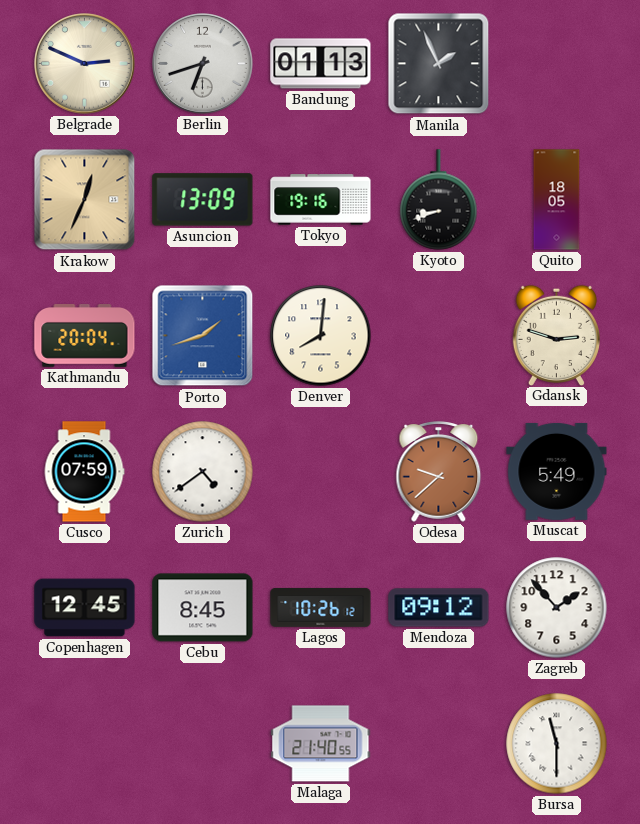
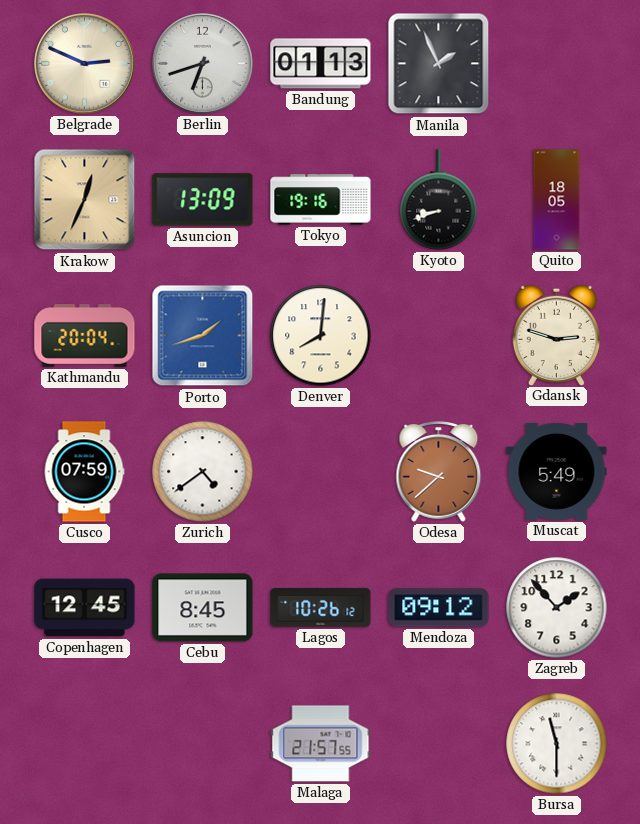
Malaga: 21:40 -> 21:57 (321, 744)
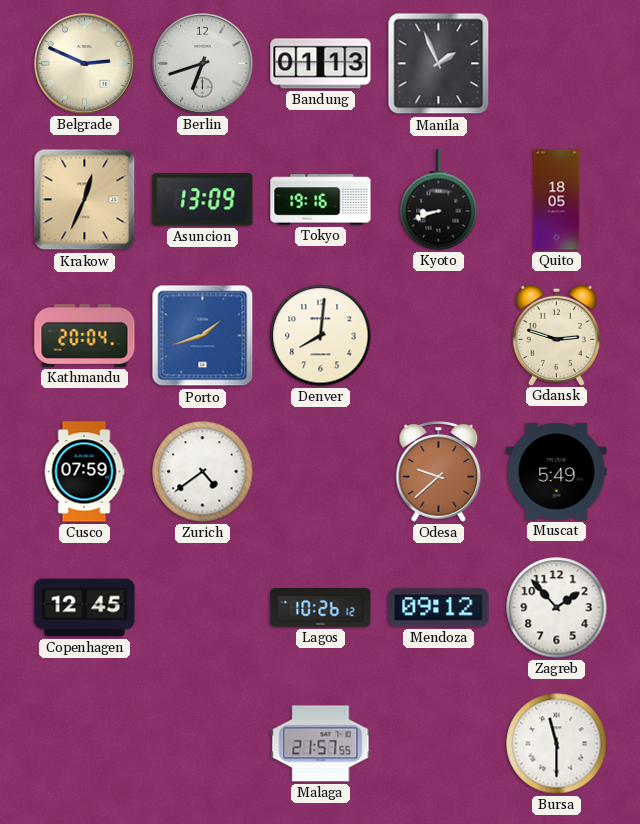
Cebu: 8:45 -> none (203, 608)
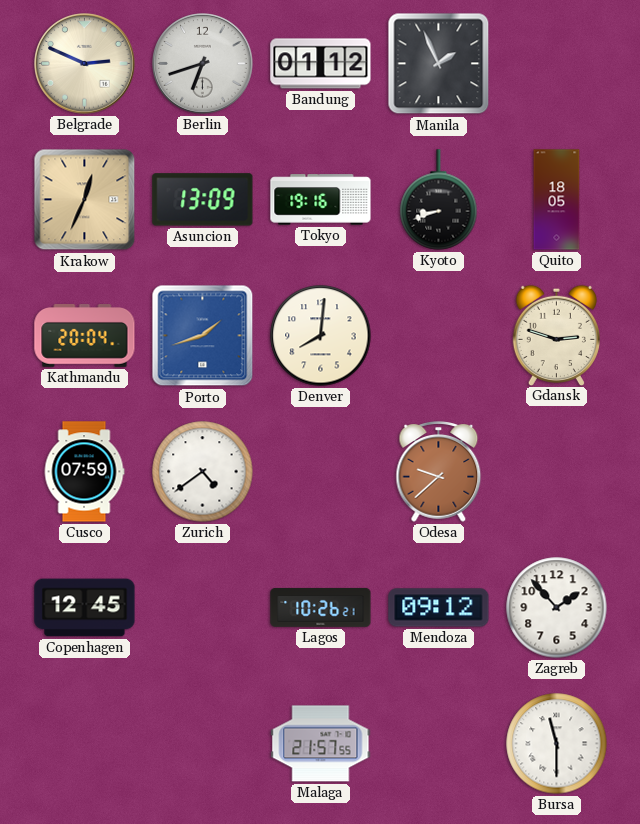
Bandung: 01:13 -> 01:12 (321, 64)
Muscat: 5:49 -> none (557, 471)
Lagos: 10:26:12 -> 10:26:21 (321, 608)
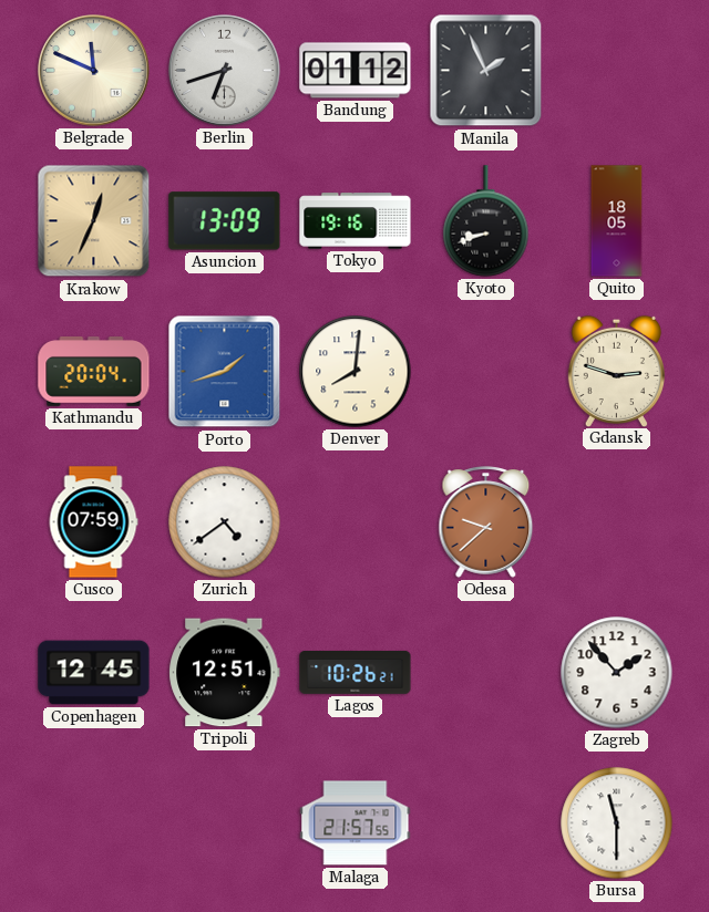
Belgrade: 2:49 -> 11:49 (94, 71)
Tripoli: none -> 12:51 (225, 673)
Mendoza: 09:12 -> none (439, 608)
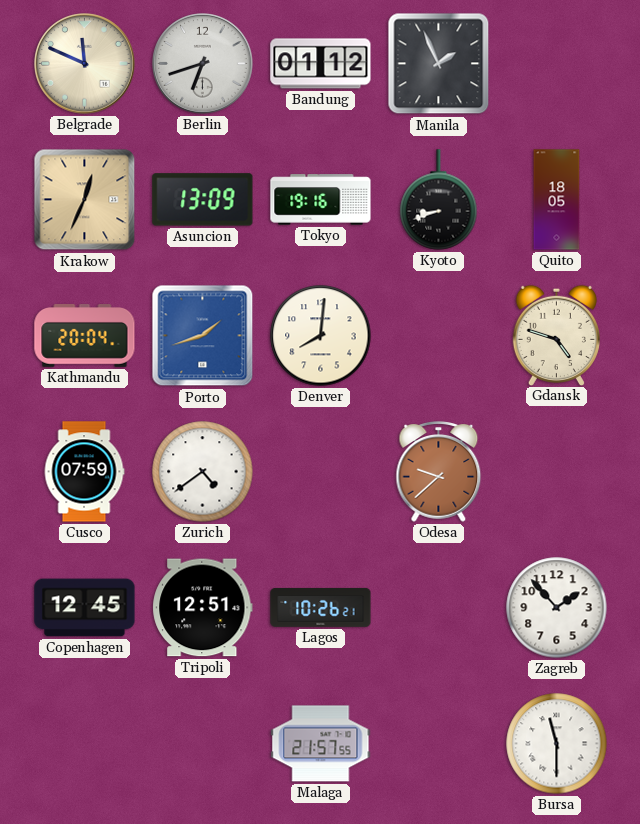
Gdansk: 2:48 -> 4:48 (556, 335)
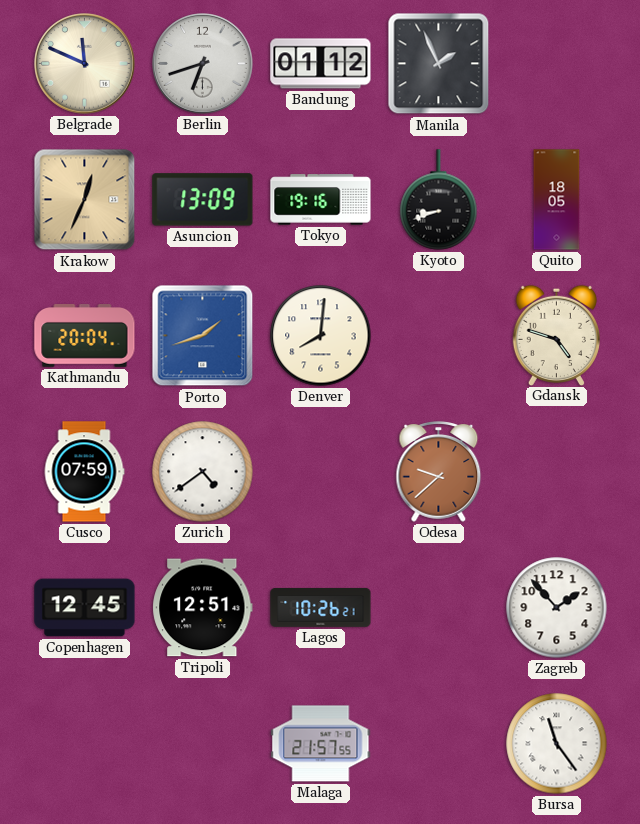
Bursa: 11:30 -> 11:24 (557, 744)
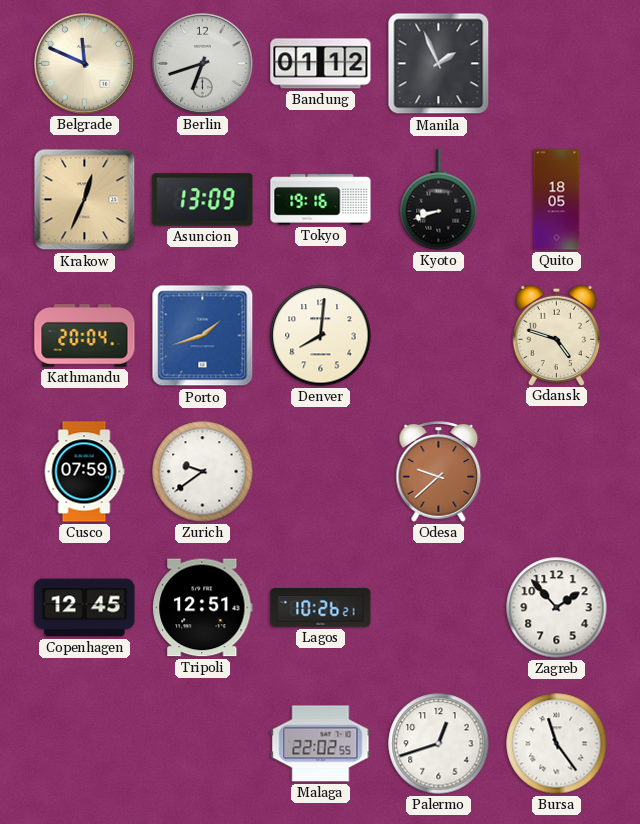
Zurich: 4:39 -> 9:39 (203, 472)
Malaga: 21:57 -> 22:02 (321, 744)
Palermo: none -> 12:42 (439, 744)
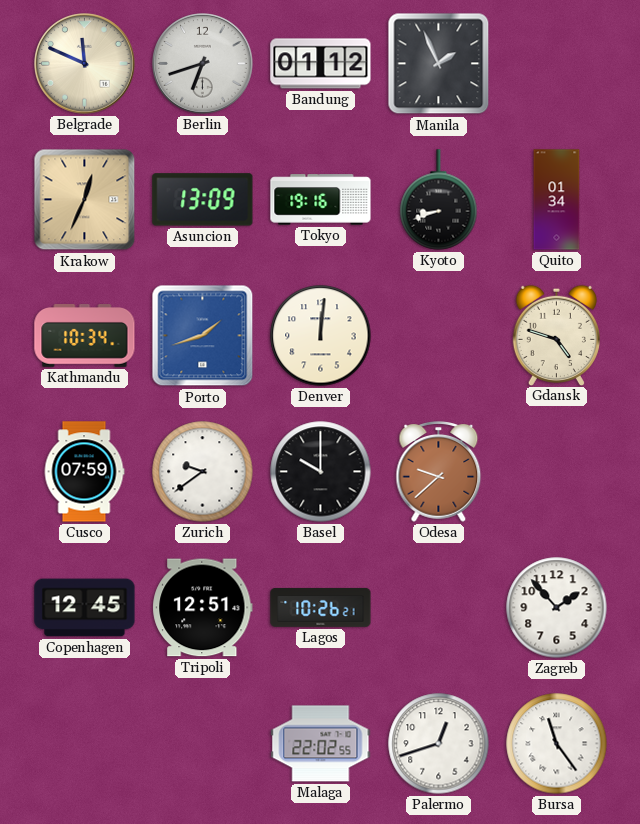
Quito: 18:05 -> 01:34 (557, 200)
Kathmandu: 20:04 -> 10:34 (85, 336)
Denver: 8:01 -> 12:01 (321, 336)
Basel: none -> 10:00 (321, 472)
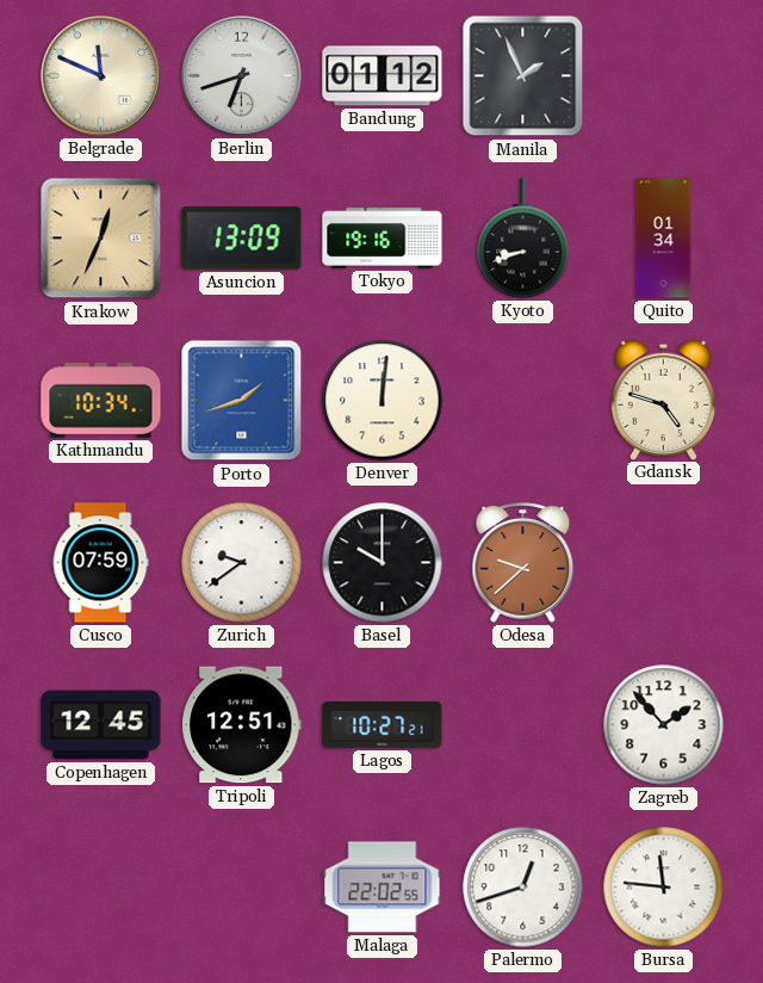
Lagos: 10:26 -> 10:27 (383, 725)
Bursa: 11:24 -> 11:46 (664, 888)
